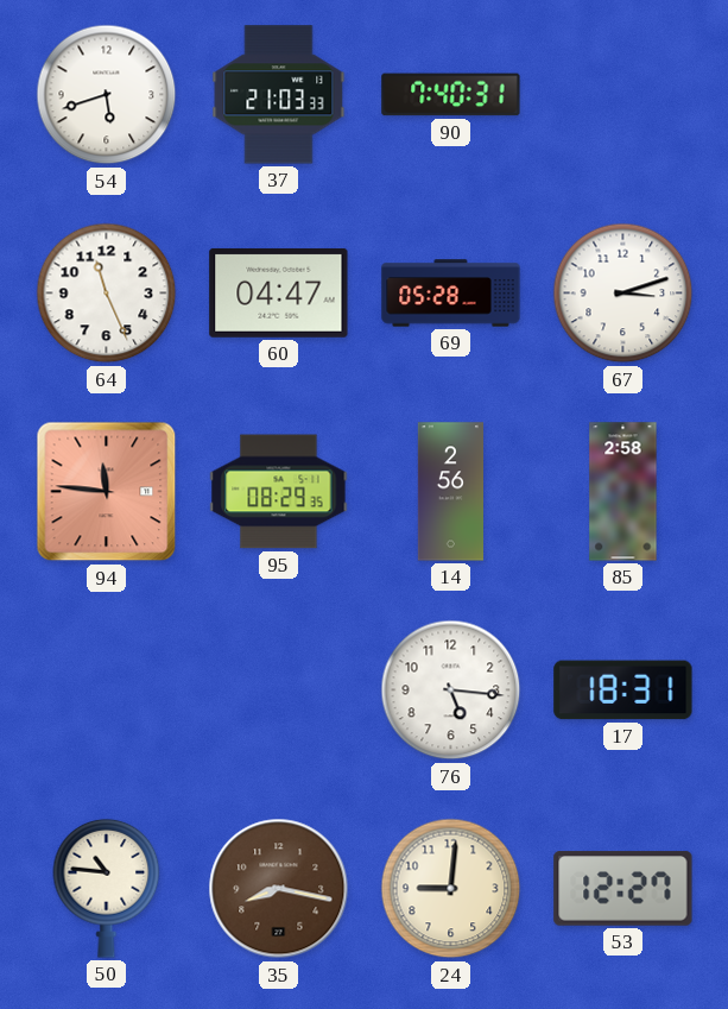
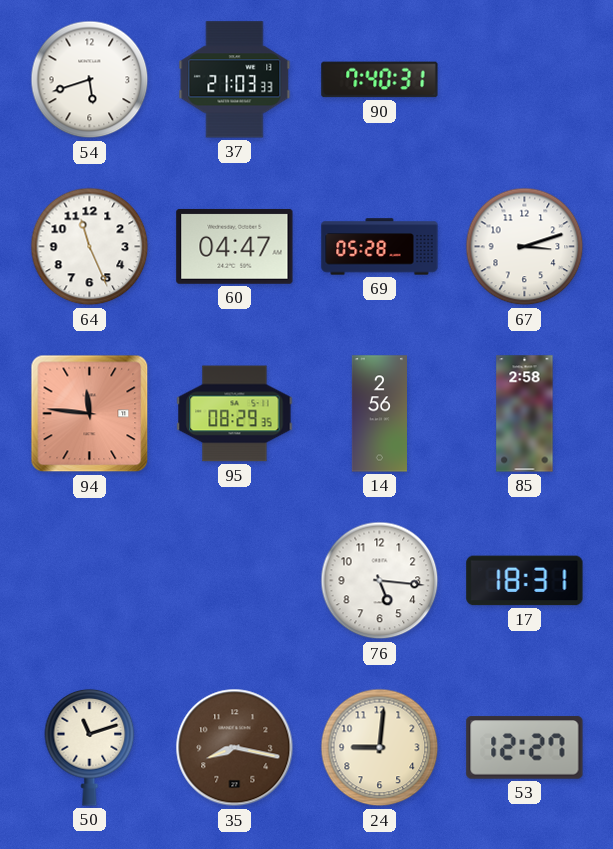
50: 10:46 -> 11:12 (90, 747)
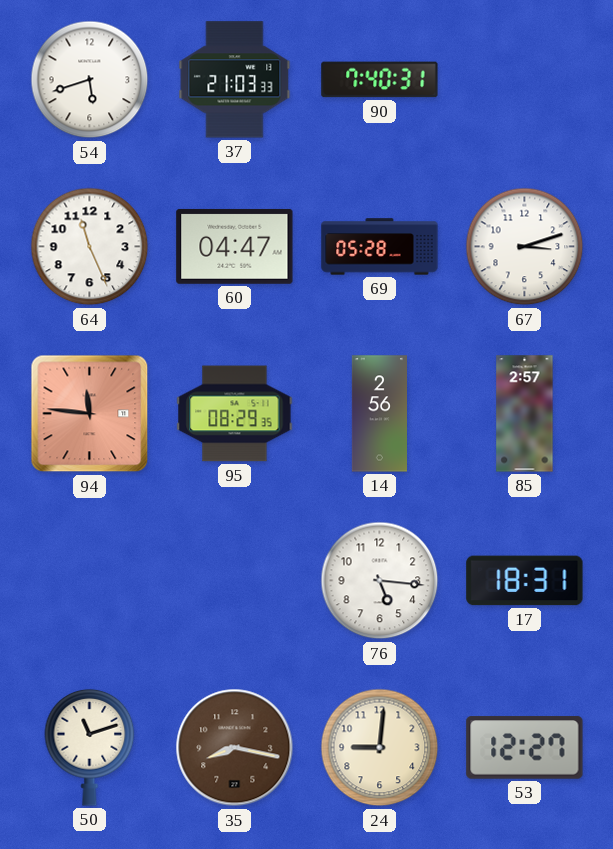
85: 2:58 -> 2:57 (525, 414)
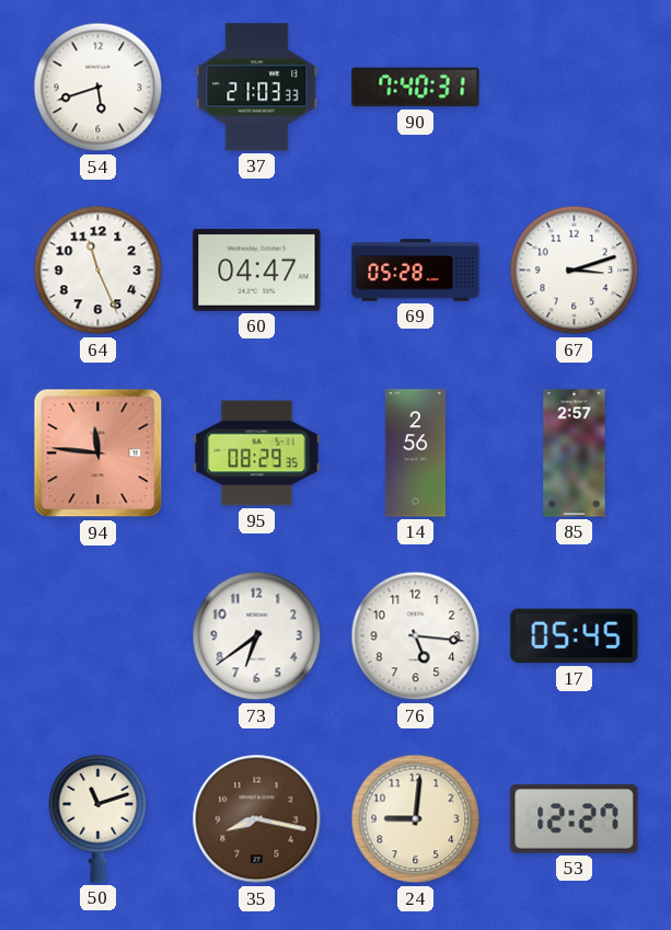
73: none -> 6:39 (257, 636)
17: 18:31 -> 05:45 (575, 636)
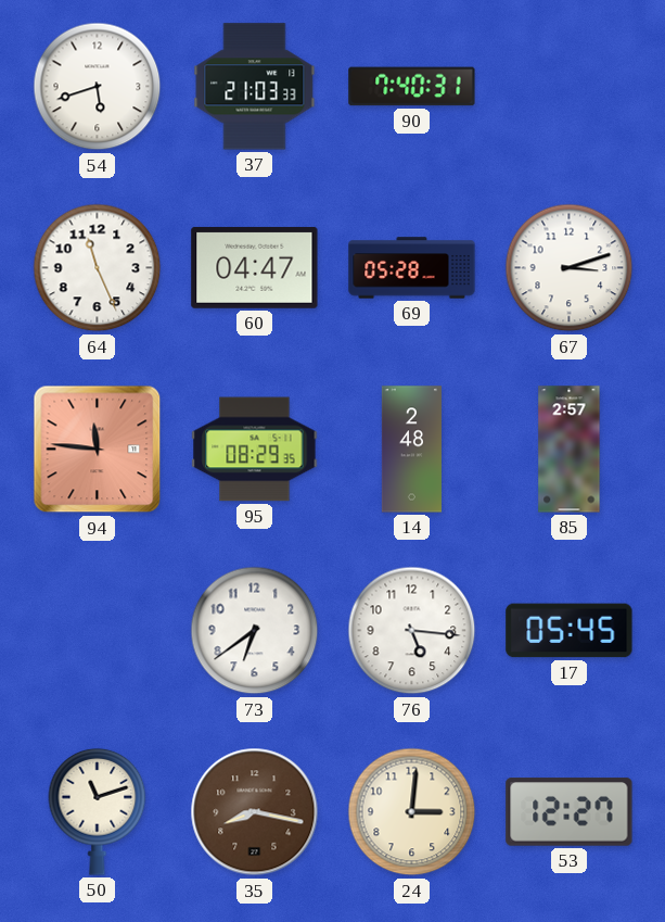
14: 2:56 -> 2:48 (411, 450)
24: 9:01 -> 3:01 (412, 812)
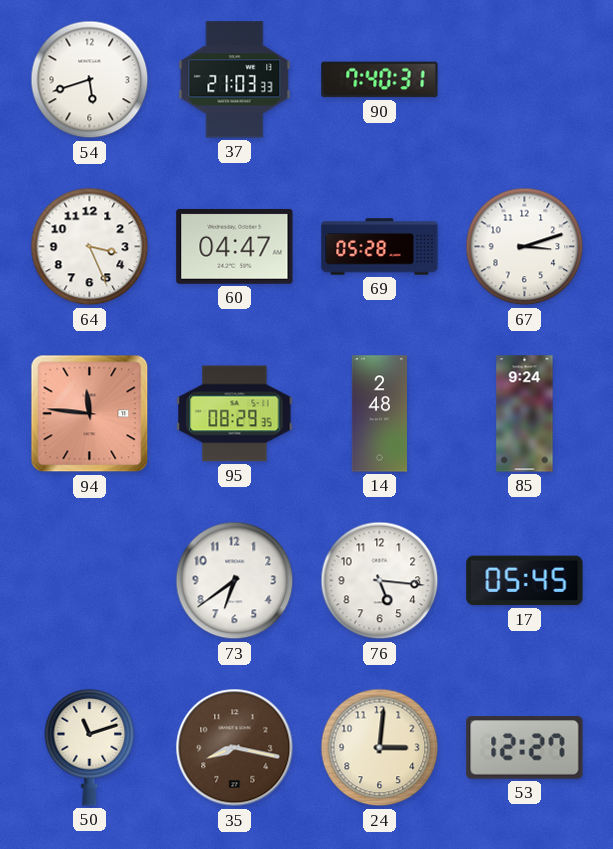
64: 11:26 -> 3:26 (90, 247)
85: 2:57 -> 9:24 (525, 414)
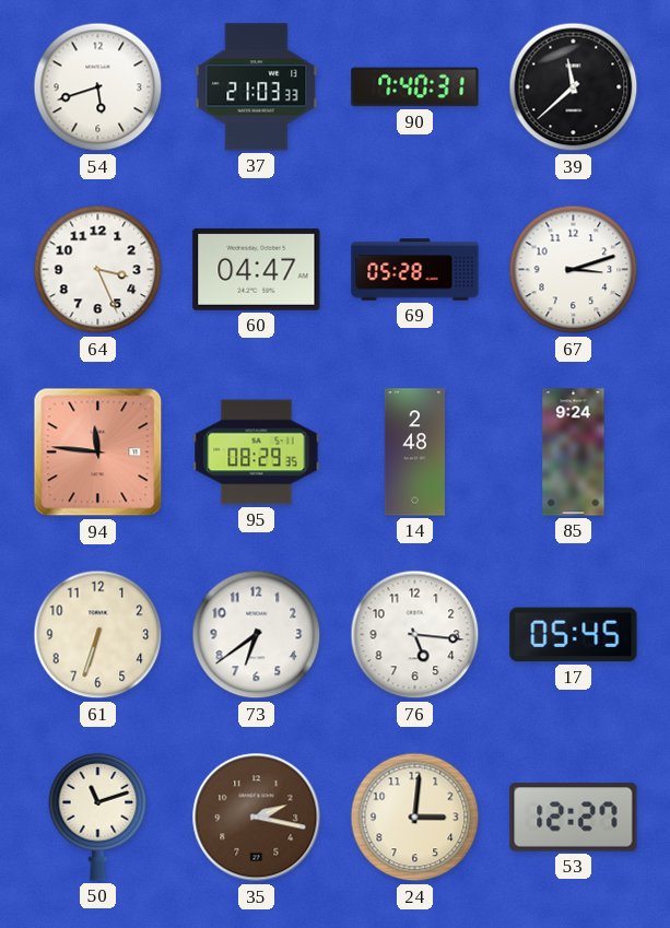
39: none -> 11:38 (574, 87)
61: none -> 6:33 (98, 635)
35: 8:17 -> 2:17 (257, 818)
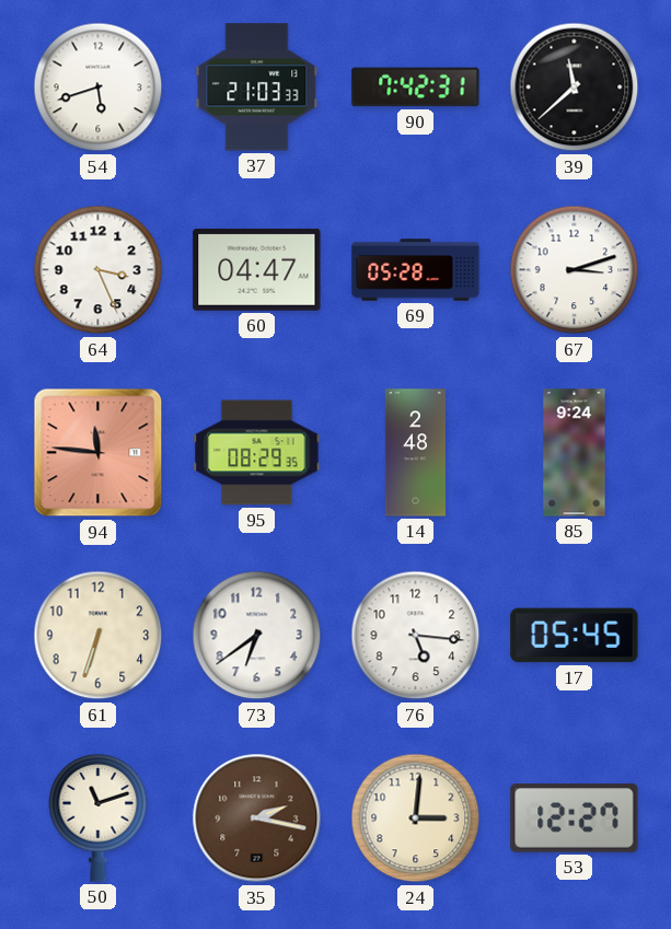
90: 7:40 -> 7:42 (416, 88)
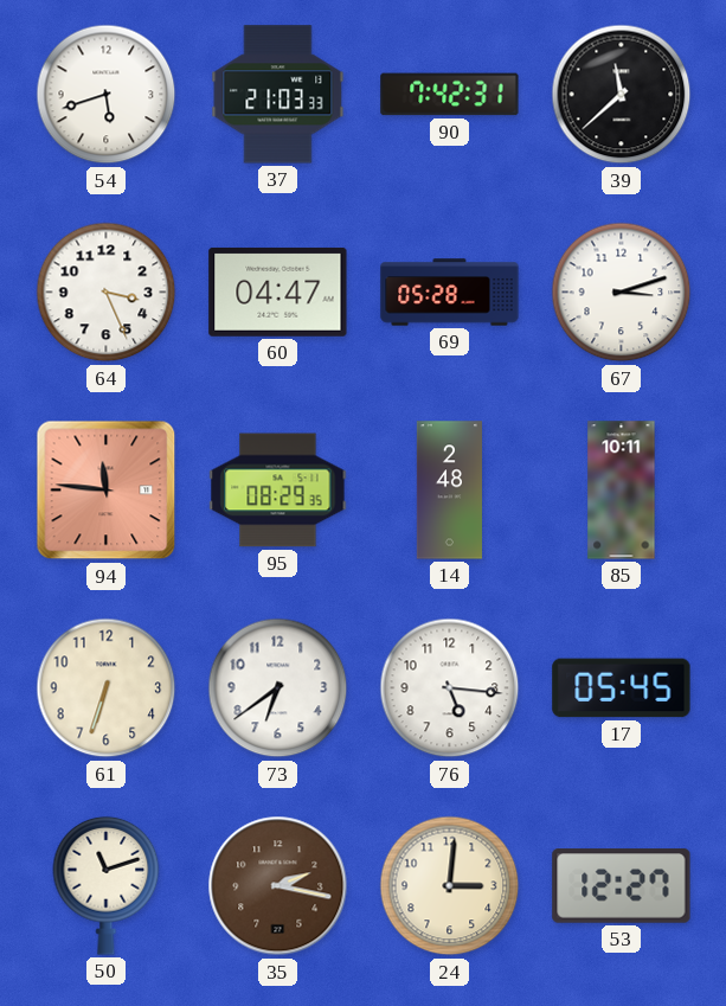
85: 9:24 -> 10:11 (622, 491)
